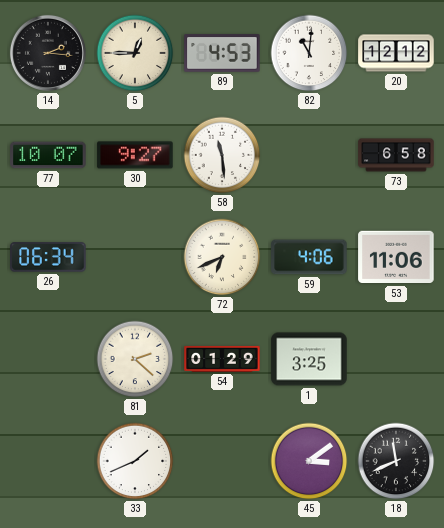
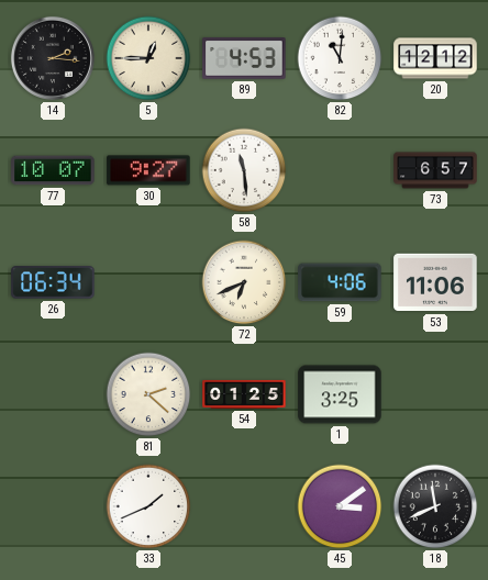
73: 6:58 -> 6:57 (435, 170)
54: 01:29 -> 01:25 (244, 394)
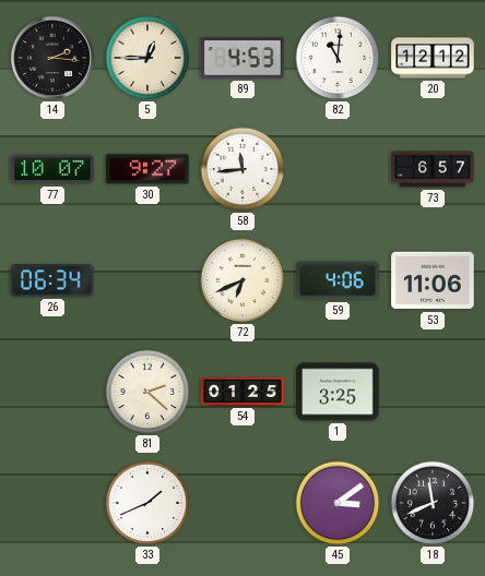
58: 11:29 -> 11:44 (242, 169)
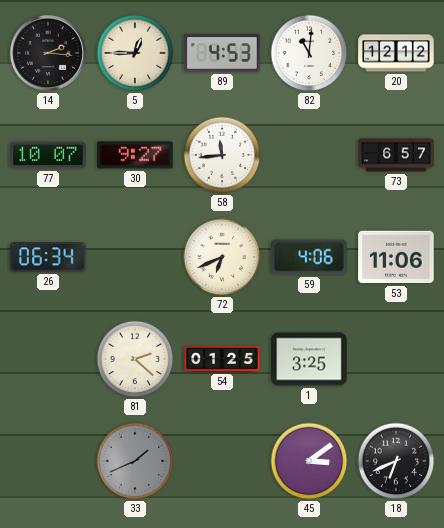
33 dial: white -> grey (135, 461)
18: 11:41 -> 6:41 (396, 461)
